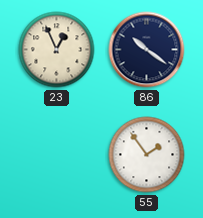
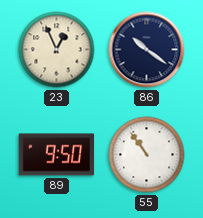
89: none -> 9:50 (57, 155)
55: 1:54 -> 10:54 (147, 155)
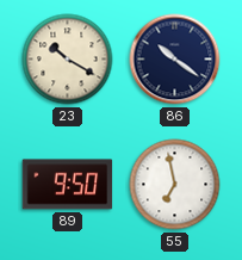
23: 12:56 -> 10:20 (68, 60)
55: 10:54 -> 6:58 (175, 185)
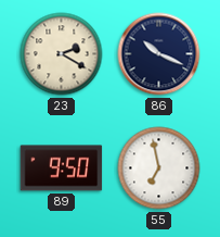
23: 10:20 -> 2:20 (62, 54)
86: 10:21 -> 10:19 (159, 54)
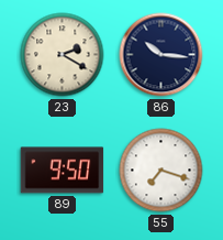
86: 10:19 -> 10:16 (161, 55)
55: 6:58 -> 7:18 (161, 171)
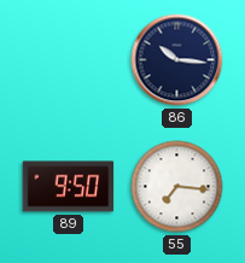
23: 2:20 -> none (63, 55)
55: 7:18 -> 7:16 (177, 187)
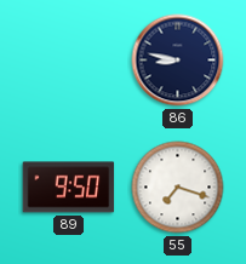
86: 10:16 -> 8:47 (178, 61)
55: 7:16 -> 7:18 (178, 188)
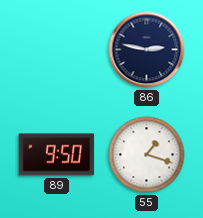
86: 8:47 -> 2:47 (147, 50)
55: 7:18 -> 1:18 (147, 155)
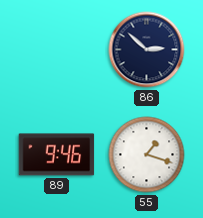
86: 2:47 -> 2:52 (147, 50)
89: 9:50 -> 9:46 (57, 155)
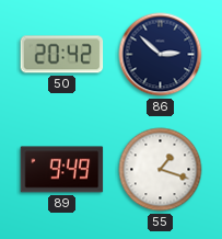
50: none -> 20:42 (62, 55)
89: 9:46 -> 9:49 (62, 170)
